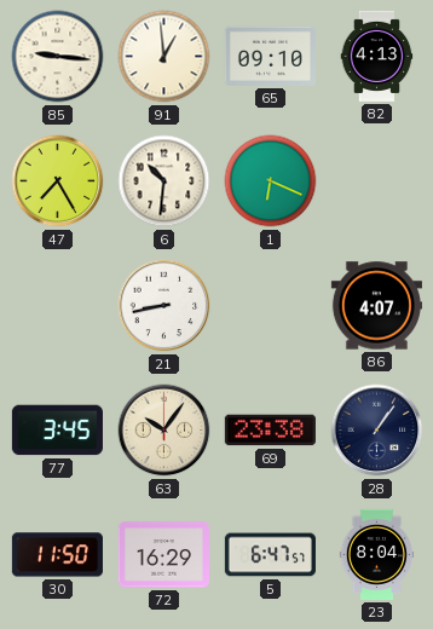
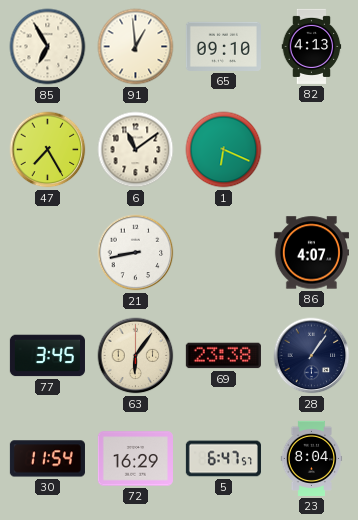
85: 9:16 -> 6:55 (48, 47)
6: 10:31 -> 11:09 (136, 150)
63: 10:06 -> 6:06 (136, 356)
30: 11:50 -> 11:54 (47, 459)
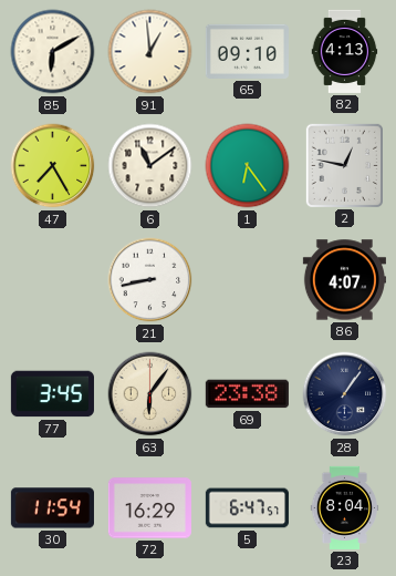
85: 6:55 -> 6:10 (53, 52)
1: 6:19 -> 6:24 (248, 166)
2: none -> 12:47 (344, 165)
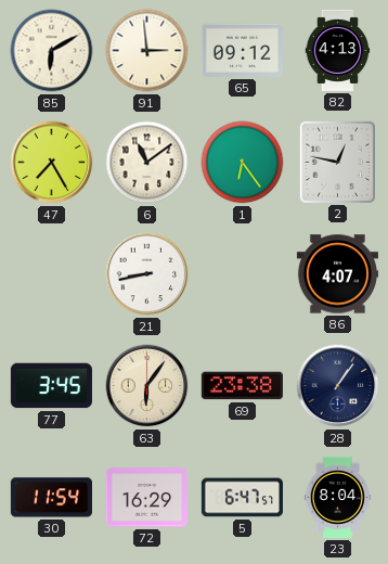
91: 12:59 -> 2:59 (147, 51)
65: 09:10 -> 09:12 (242, 50)
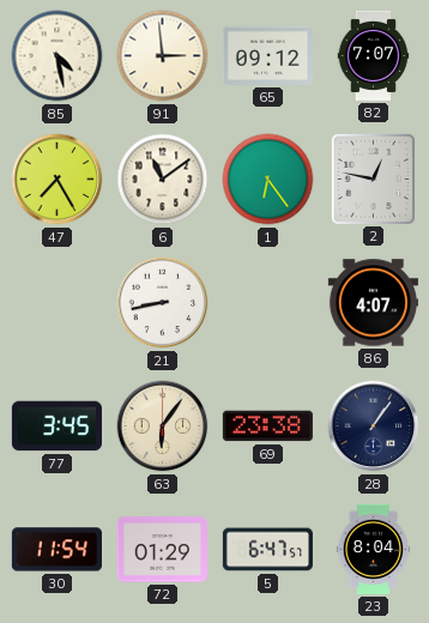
85: 6:10 -> 4:28 (58, 56)
82: 4:13 -> 7:07 (374, 55)
72: 16:29 -> 01:29 (162, 550)
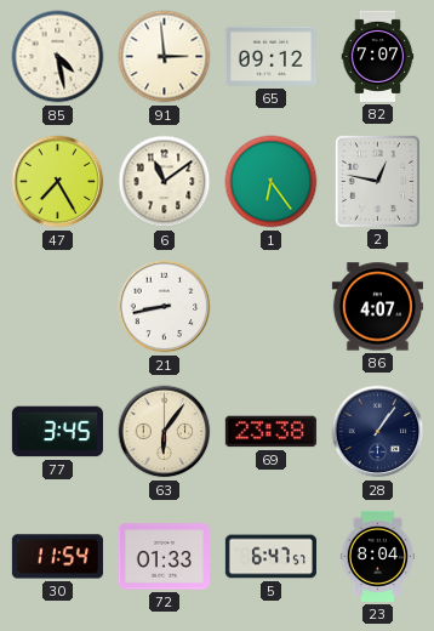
72: 01:29 -> 01:33 (164, 557)
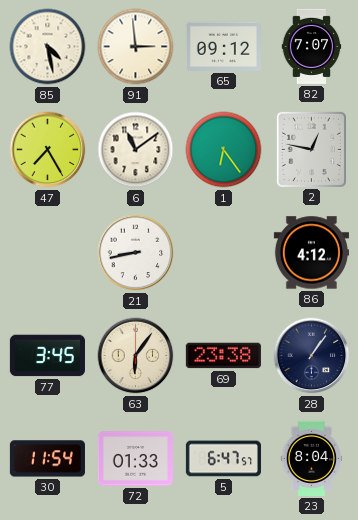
86: 4:07 -> 4:12 (311, 253)
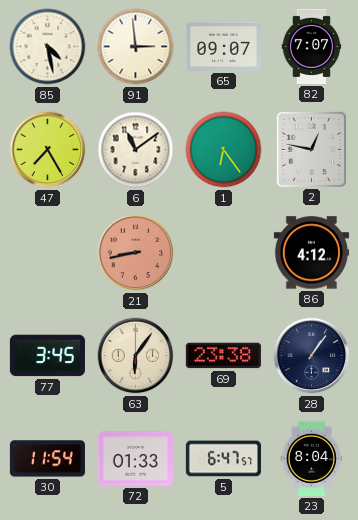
65: 09:12 -> 09:07 (223, 46)
21 dial: white -> salmon (136, 253)
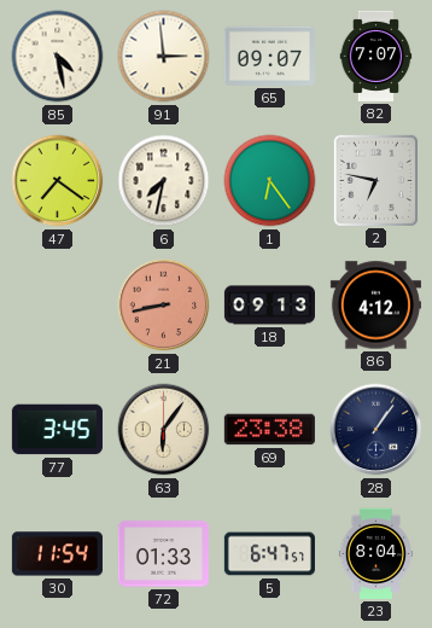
47: 7:25 -> 7:21 (58, 181)
6: 11:09 -> 7:32 (164, 181)
2: 12:47 -> 6:47 (375, 180)
18: none -> 09:13 (269, 306)
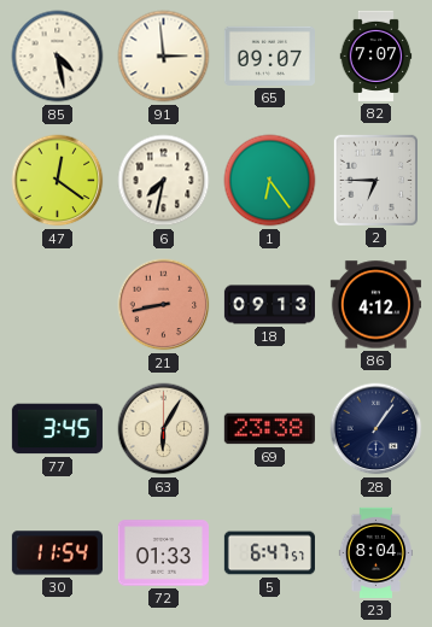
47: 7:21 -> 12:21 (58, 181)
2: 6:47 -> 6:45 (375, 180)
63: 6:06 -> 6:05 (164, 429)
